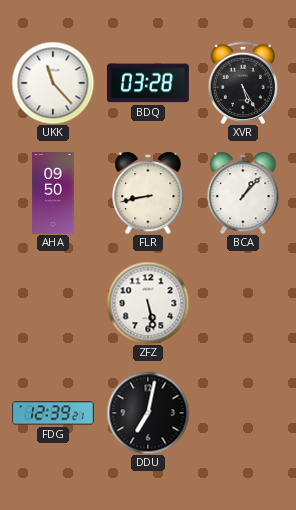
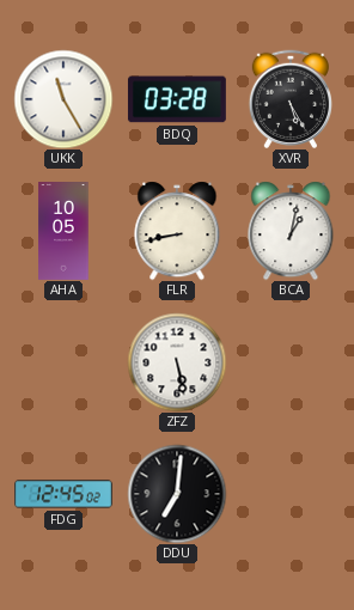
UKK: 11:23 -> 11:25 (63, 99)
AHA: 09:50 -> 10:05 (63, 232)
BCA: 1:07 -> 1:02 (291, 231)
FDG: 12:39 -> 12:45 (65, 494)
DDU: 7:02 -> 7:01 (177, 494)
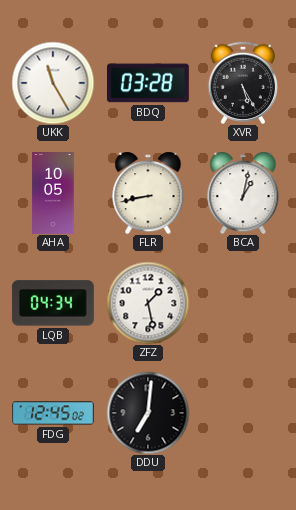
LQB: none -> 04:34 (53, 303)
ZFZ: 5:28 -> 1:28 (148, 303)
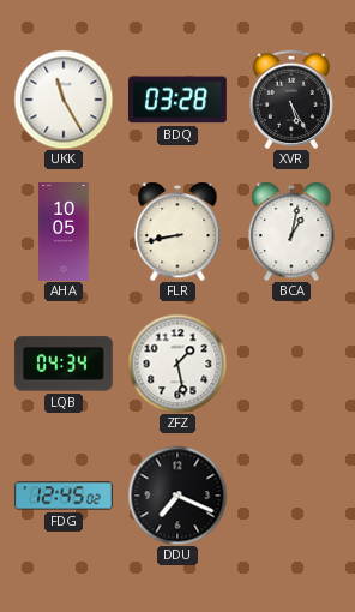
DDU: 7:01 -> 7:19 (177, 496)
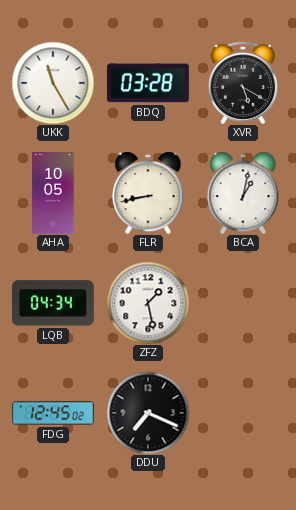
XVR: 5:25 -> 5:20 (242, 83)
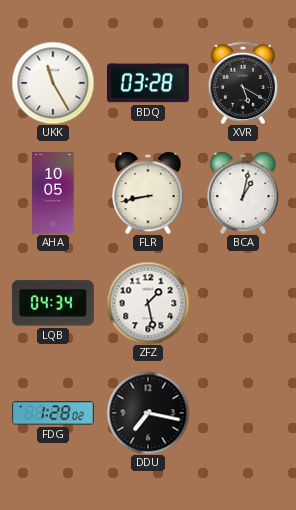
FDG: 12:45 -> 1:28 (54, 413)
DDU: 7:19 -> 7:17 (148, 413)
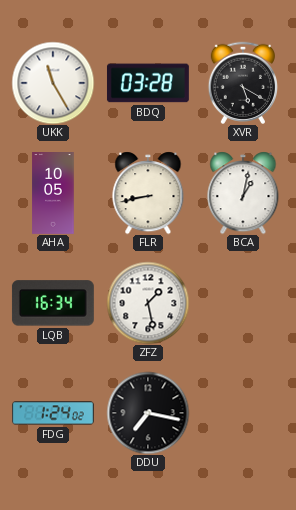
LQB: 04:34 -> 16:34 (53, 303)
FDG: 1:28 -> 1:24 (54, 413)
